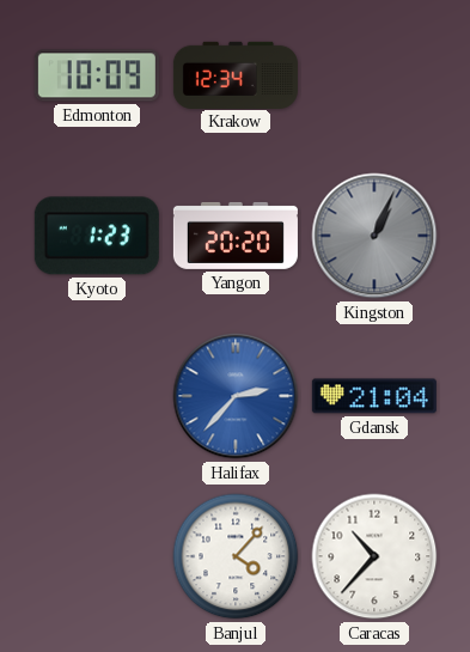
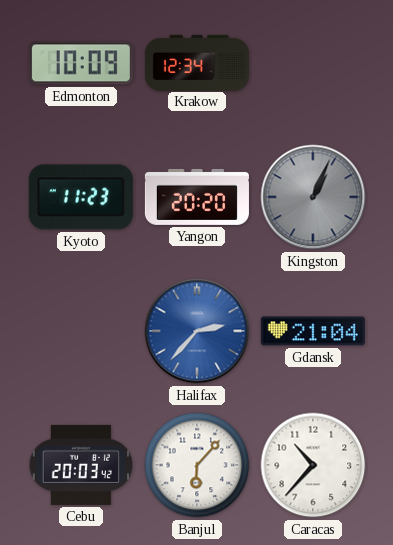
Kyoto: 1:23 -> 11:23 (81, 197)
Cebu: none -> 20:03 (80, 465)
Banjul: 4:07 -> 6:07 (197, 465)
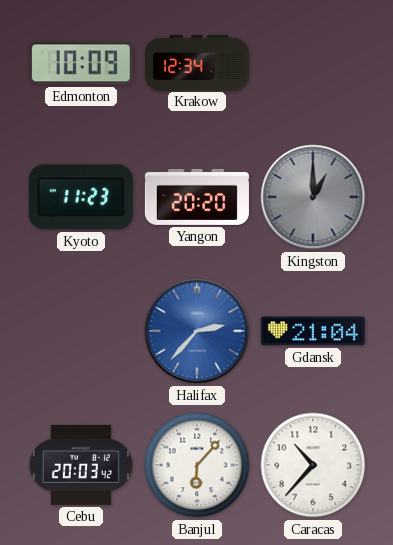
Kingston: 1:04 -> 1:00 (313, 197)
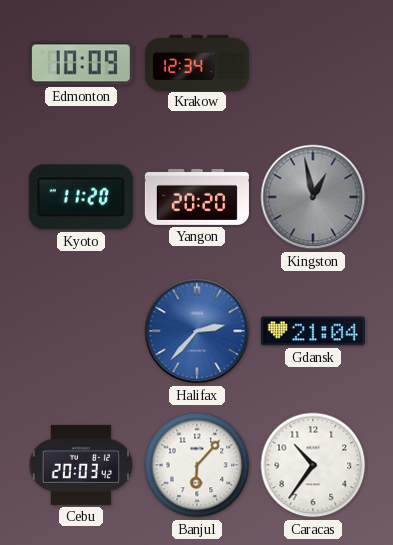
Kyoto: 11:23 -> 11:20 (81, 197)
Kingston: 1:00 -> 12:58 (313, 197)
Caracas: 10:37 -> 10:36 (313, 465)
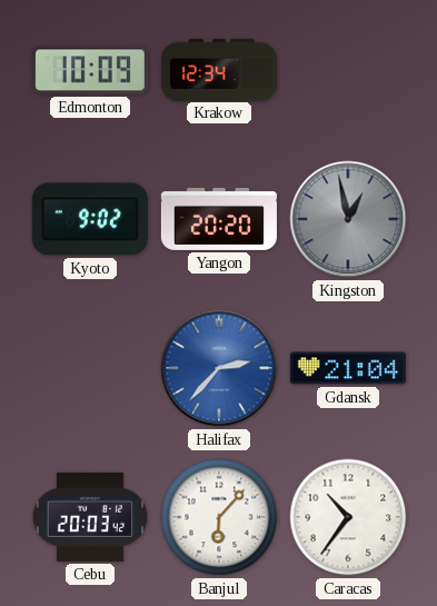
Kyoto: 11:20 -> 9:02 (90, 219)
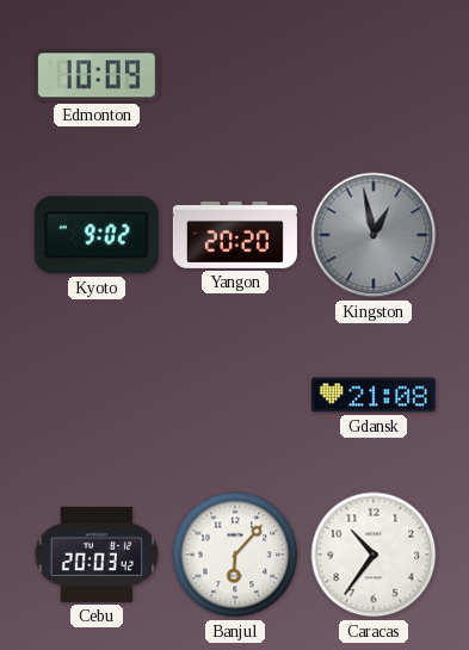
Krakow: 12:34 -> none (219, 69)
Halifax: 2:37 -> none (219, 368)
Gdansk: 21:04 -> 21:08 (374, 395)
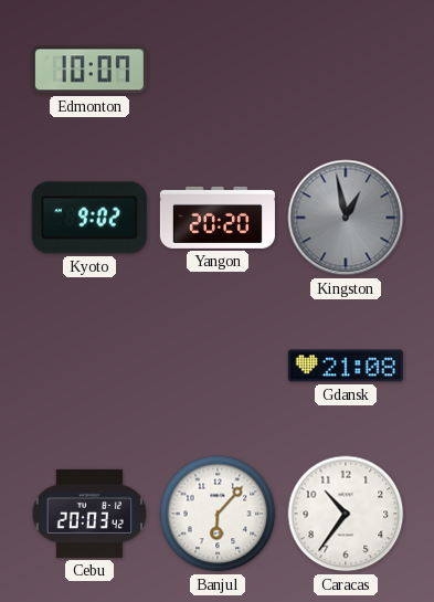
Edmonton: 10:09 -> 10:07 (89, 70)
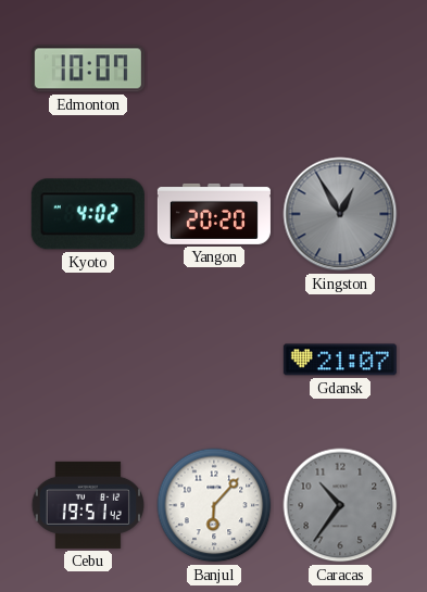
Kyoto: 9:02 -> 4:02 (88, 214)
Kingston: 12:58 -> 12:55 (340, 214)
Gdansk: 21:08 -> 21:07 (340, 360)
Cebu: 20:03 -> 19:51 (87, 505)
Caracas dial: white -> grey (340, 505)
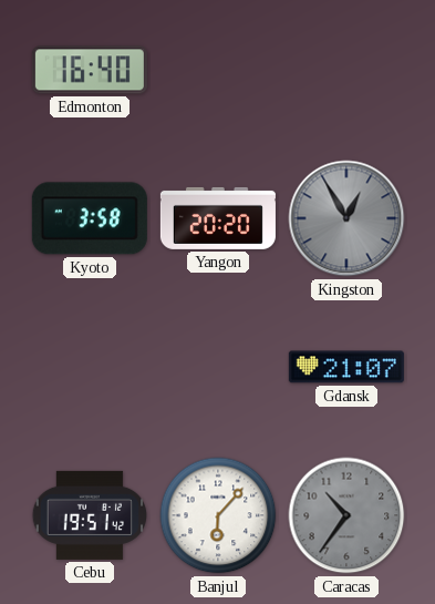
Edmonton: 10:07 -> 16:40 (90, 70)
Kyoto: 4:02 -> 3:58 (90, 218)
